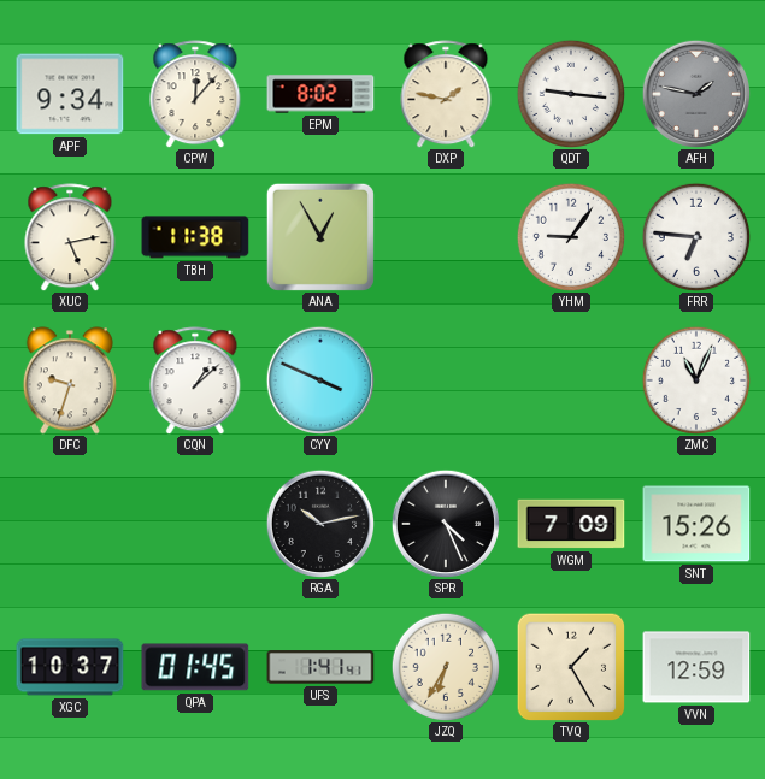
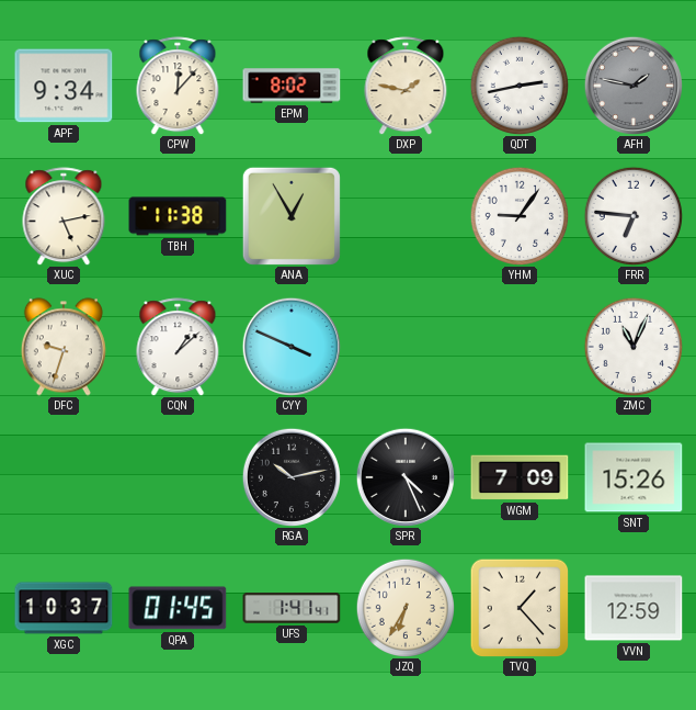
QDT: 9:16 -> 2:43 (518, 84)
TVQ: 1:25 -> 1:23 (520, 608)
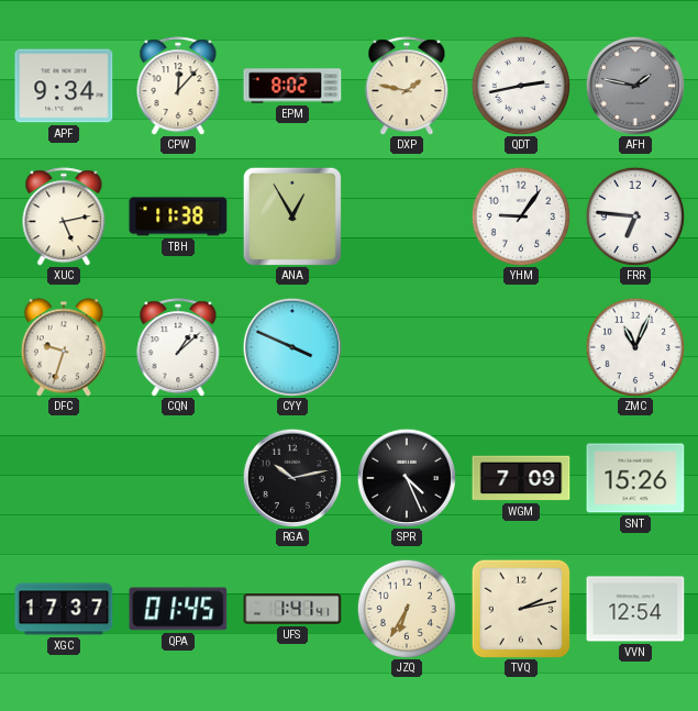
XGC: 10:37 -> 17:37 (64, 609)
TVQ: 1:23 -> 2:13 (521, 609)
VVN: 12:59 -> 12:54 (635, 609)
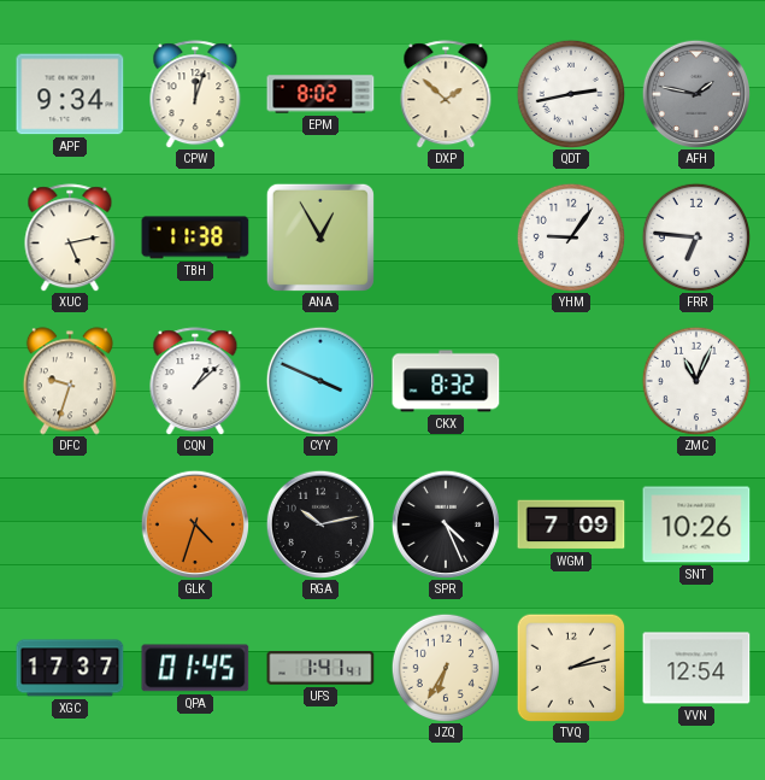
CPW: 12:07 -> 12:03 (195, 94)
DXP: 1:47 -> 1:52 (446, 94)
CKX: none -> 8:32 (446, 381)
GLK: none -> 4:33 (194, 523)
SNT: 15:26 -> 10:26 (696, 524)
